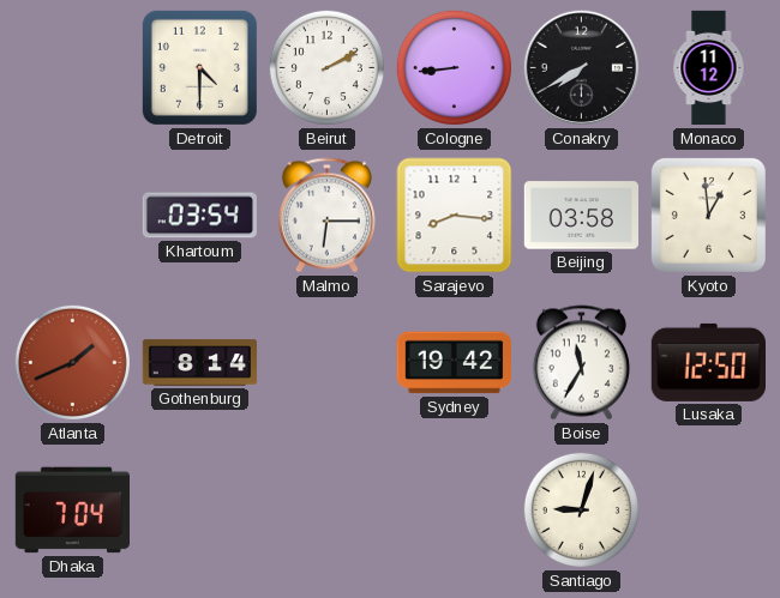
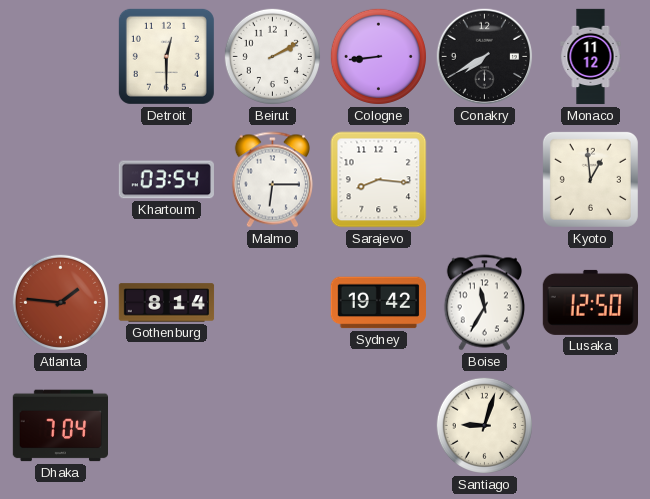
Detroit: 4:30 -> 12:30 (166, 56)
Beijing: 03:58 -> none (581, 216)
Atlanta: 1:41 -> 1:46 (60, 302)
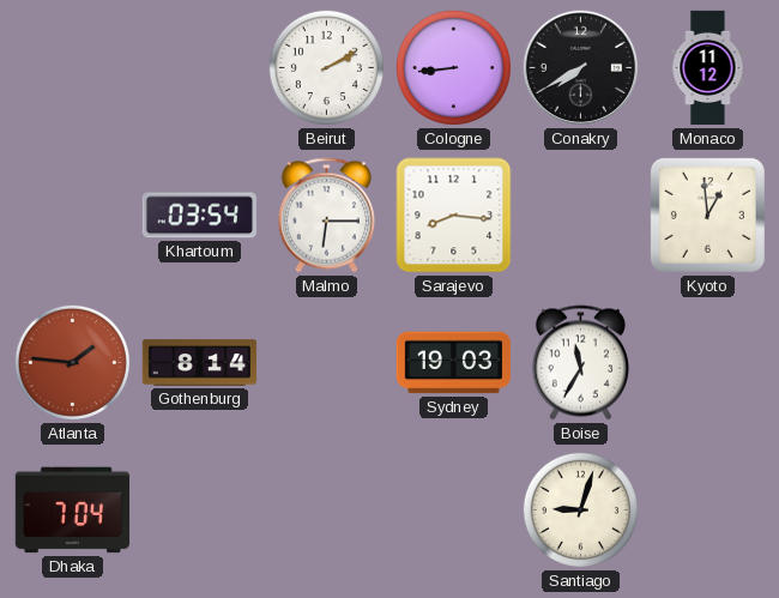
Detroit: 12:30 -> none (166, 56)
Sydney: 19:42 -> 19:03 (453, 363)
Lusaka: 12:50 -> none (590, 302)
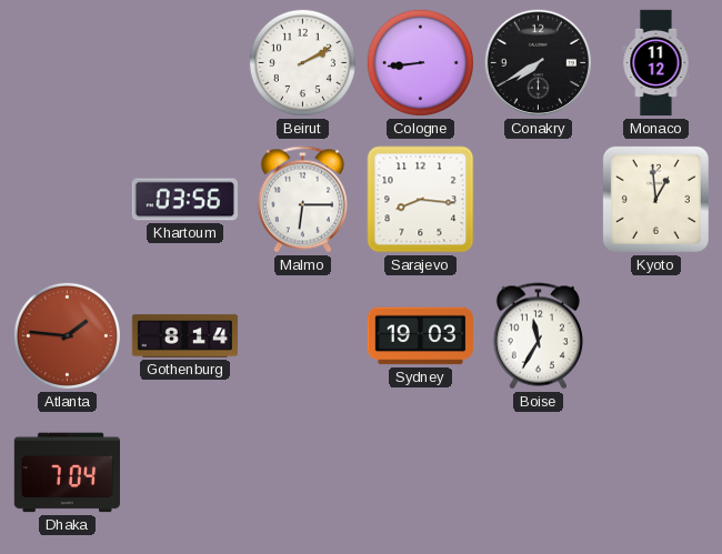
Khartoum: 03:54 -> 03:56 (184, 200)
Santiago: 9:03 -> none (580, 509)
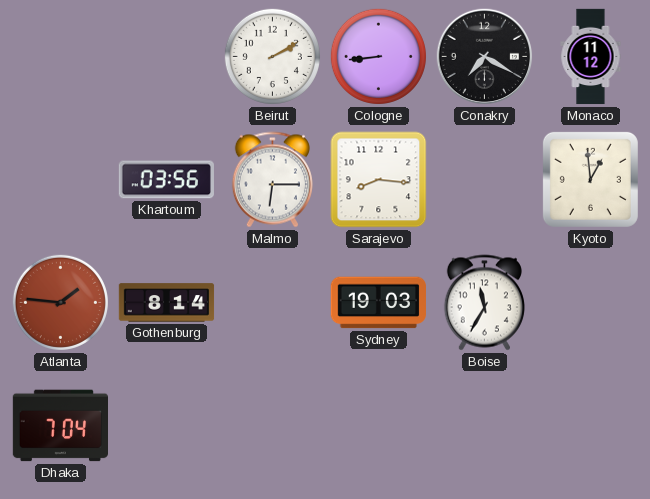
Conakry: 7:40 -> 7:20 (485, 57)
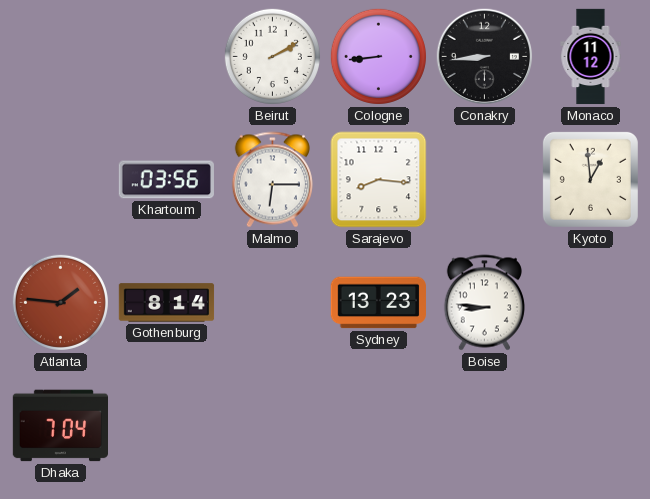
Conakry: 7:20 -> 8:44 (485, 57)
Sydney: 19:03 -> 13:23 (378, 303)
Boise: 11:35 -> 8:46 (484, 303)
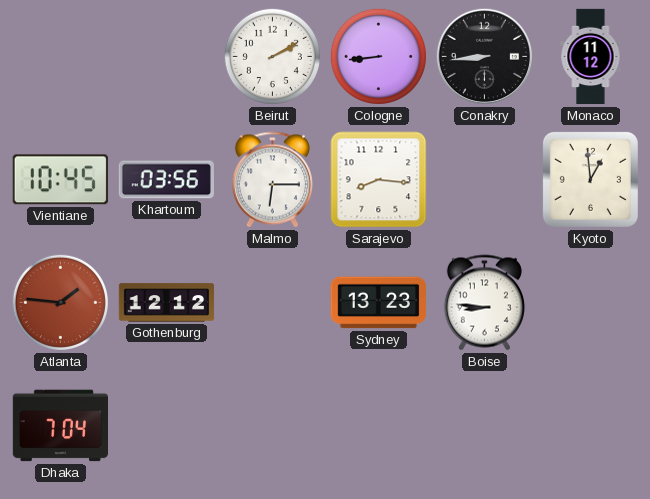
Vientiane: none -> 10:45 (60, 180)
Gothenburg: 8:14 -> 12:12 (167, 303)
